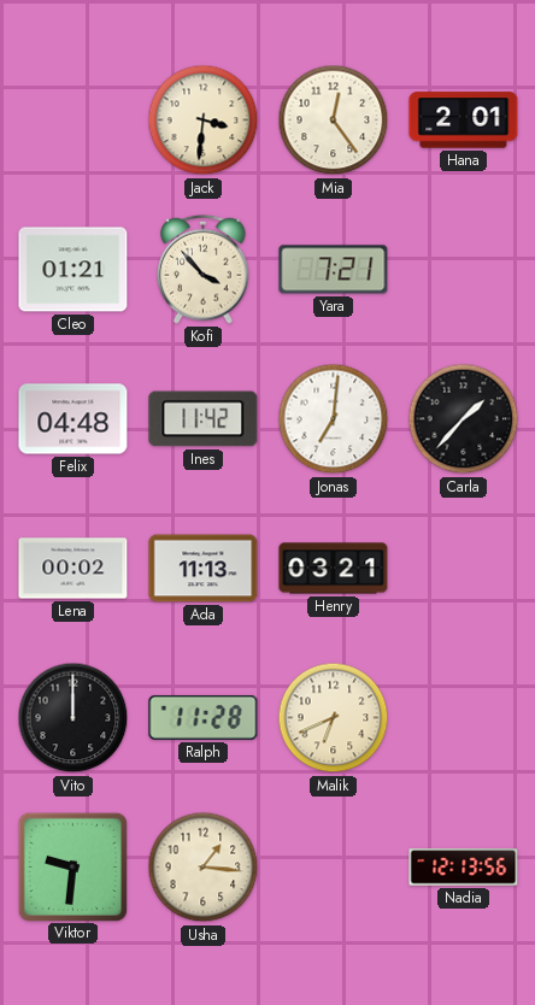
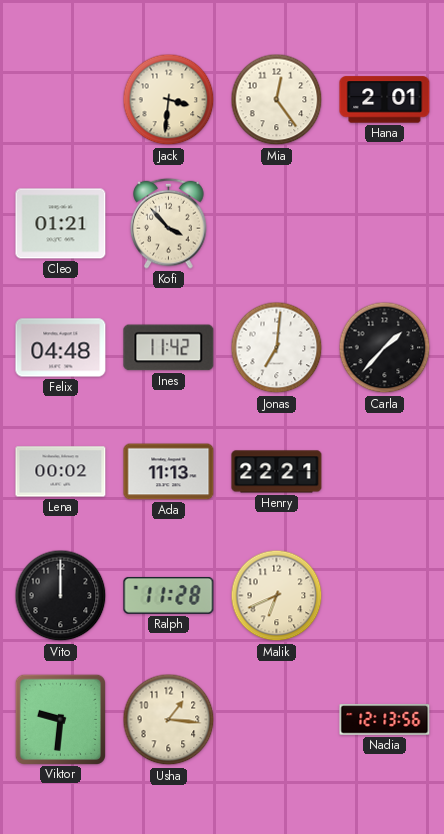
Yara: 7:21 -> none (334, 270)
Henry: 03:21 -> 22:21 (277, 472)
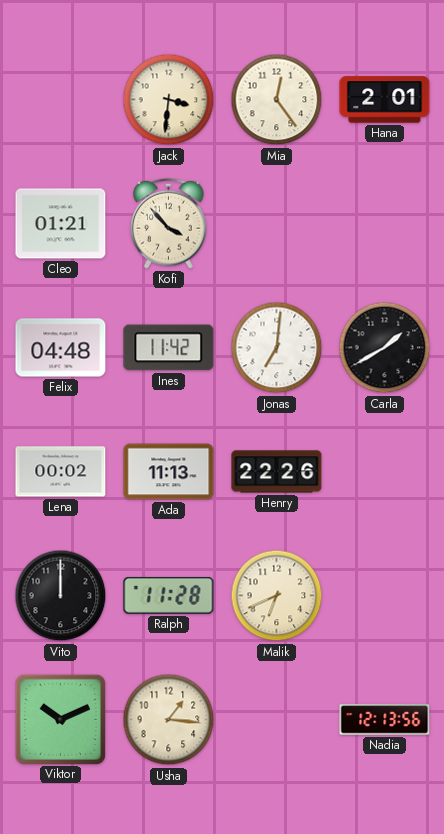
Carla: 1:37 -> 1:40 (385, 348)
Henry: 22:21 -> 22:26 (277, 472)
Viktor: 9:31 -> 10:11 (60, 719)
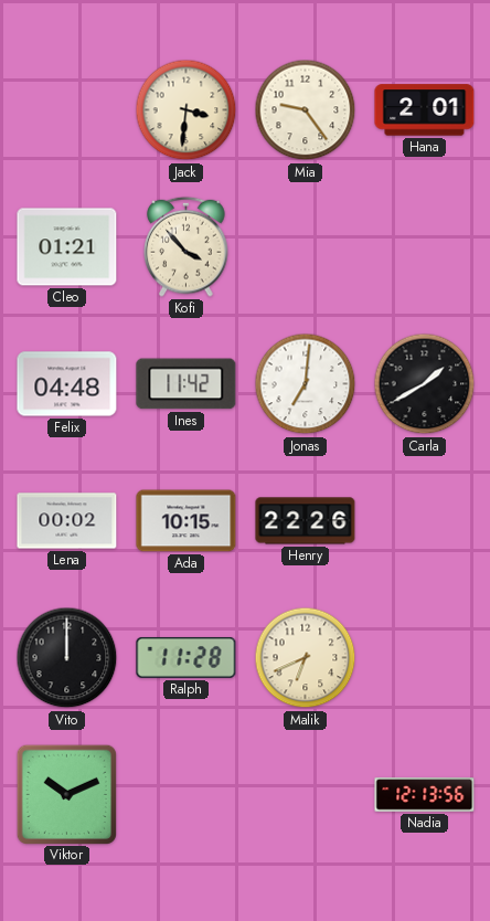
Mia: 12:24 -> 9:24 (306, 110)
Ada: 11:13 -> 10:15 (187, 521)
Usha: 1:16 -> none (169, 720)
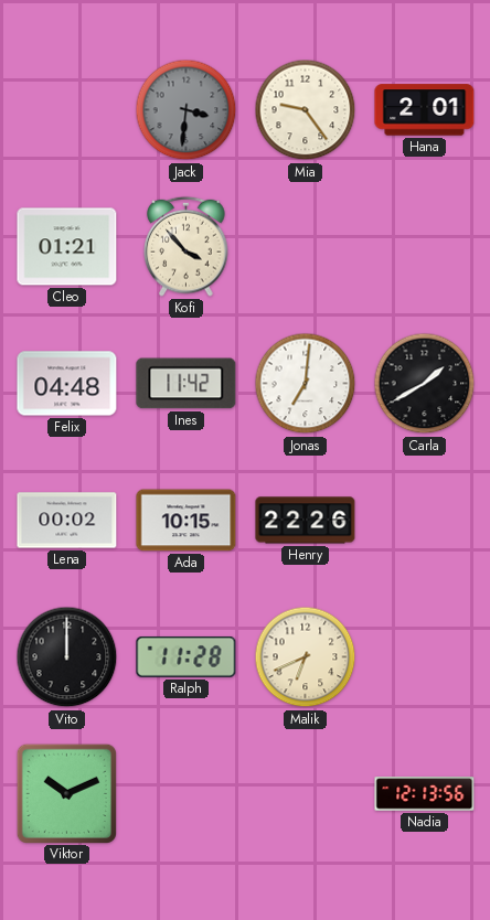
Jack dial: cream -> grey (187, 110)
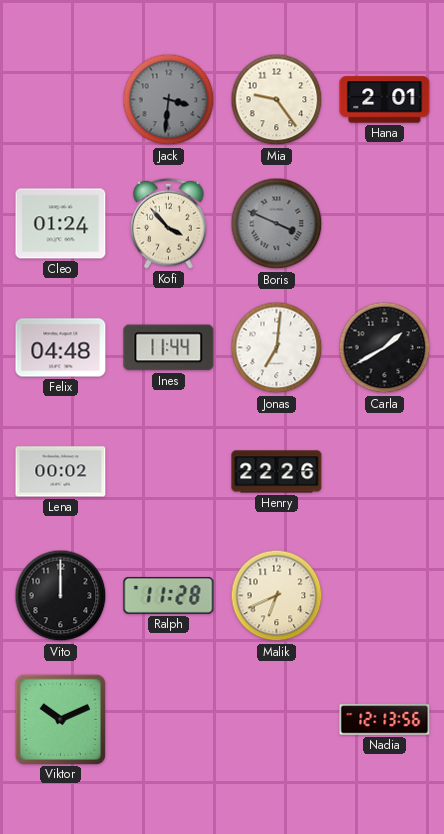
Cleo: 01:21 -> 01:24 (61, 224)
Boris: none -> 3:49 (277, 224)
Ines: 11:42 -> 11:44 (169, 348)
Ada: 10:15 -> none (187, 521)
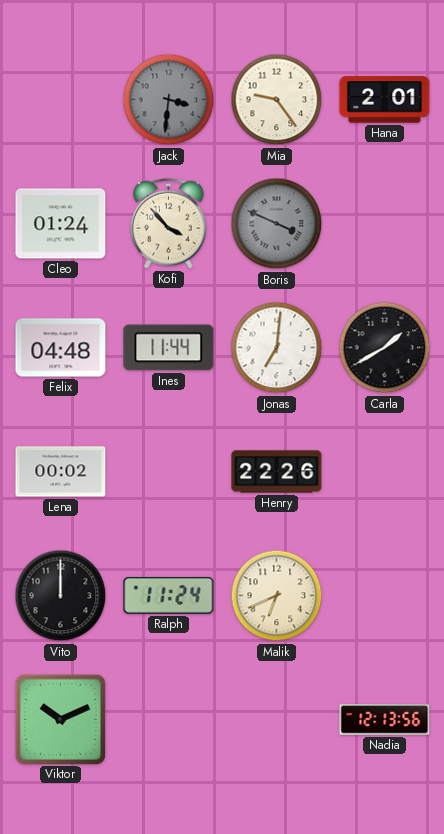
Ralph: 11:28 -> 11:24 (169, 595)
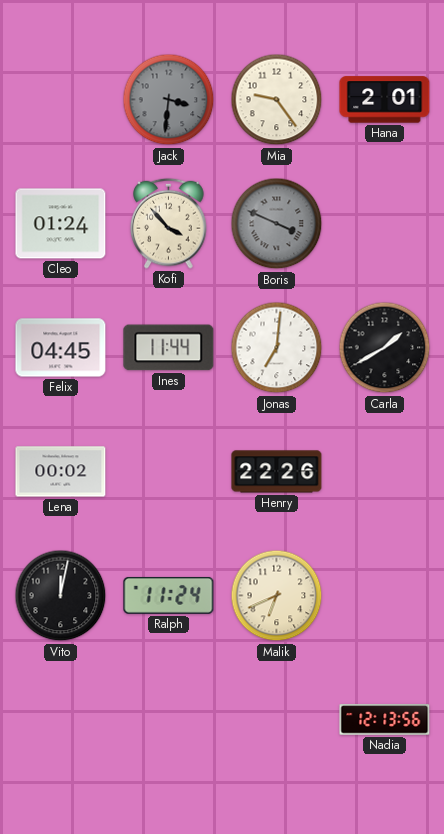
Felix: 04:48 -> 04:45 (61, 348)
Vito: 12:00 -> 12:02 (61, 596)
Viktor: 10:11 -> none (60, 719)
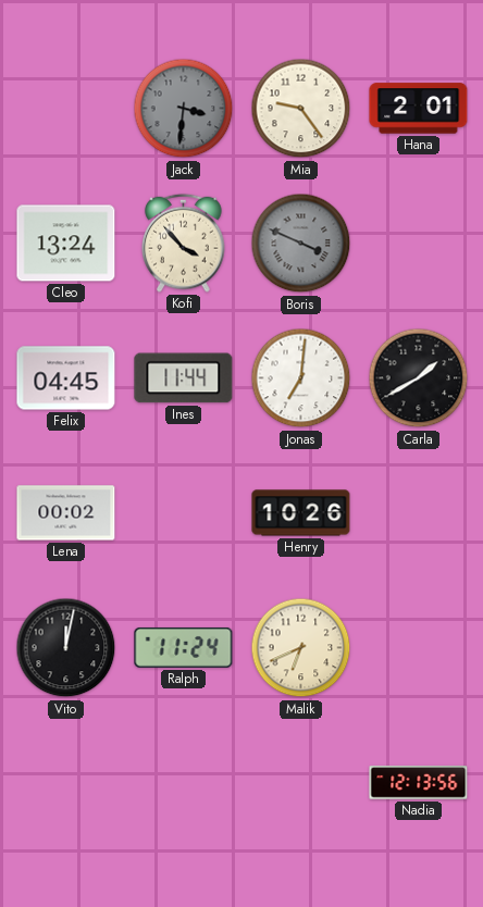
Cleo: 01:24 -> 13:24 (66, 244)
Henry: 22:26 -> 10:26 (301, 513)
